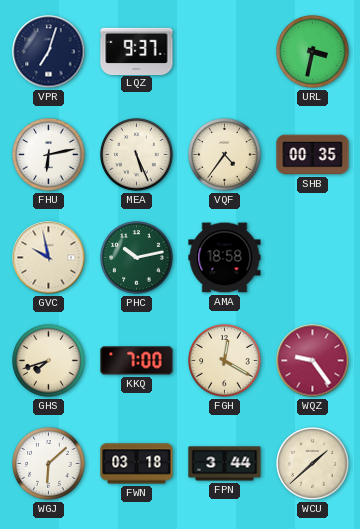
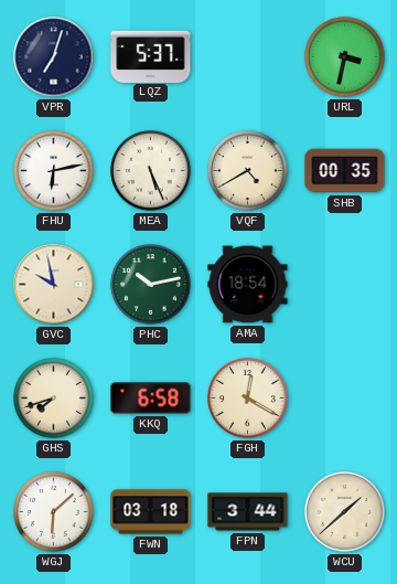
LQZ: 9:37 -> 5:37 (151, 56)
VQF: 4:36 -> 4:40 (248, 171)
AMA: 18:58 -> 18:54 (248, 285)
KKQ: 7:00 -> 6:58 (151, 399)
WQZ: 9:24 -> none (313, 361)
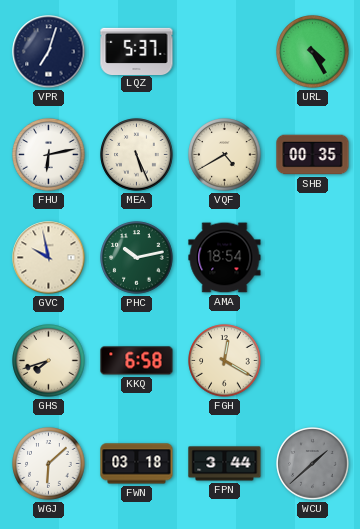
URL: 3:32 -> 4:25 (313, 52)
WCU dial: cream -> grey (313, 464)
